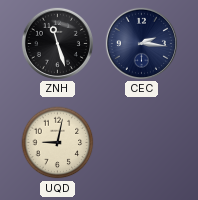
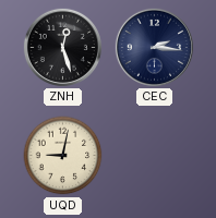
ZNH: 11:27 -> 12:27 (62, 47)
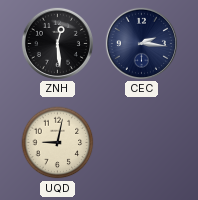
ZNH: 12:27 -> 12:29 (57, 43)
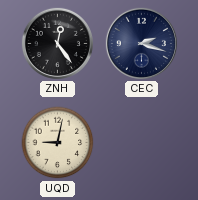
ZNH: 12:29 -> 12:24 (57, 43)
CEC: 2:16 -> 2:18 (141, 43)
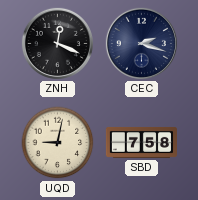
ZNH: 12:24 -> 12:19 (57, 43)
SBD: none -> 7:58 (141, 142)
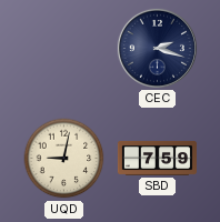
ZNH: 12:19 -> none (57, 43)
SBD: 7:58 -> 7:59 (157, 158)
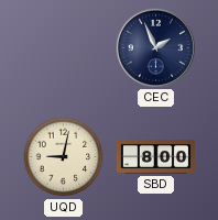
CEC: 2:18 -> 1:56 (155, 47)
SBD: 7:59 -> 8:00 (155, 156)
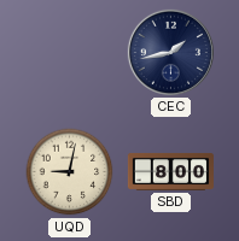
CEC: 1:56 -> 1:43 (170, 52)
